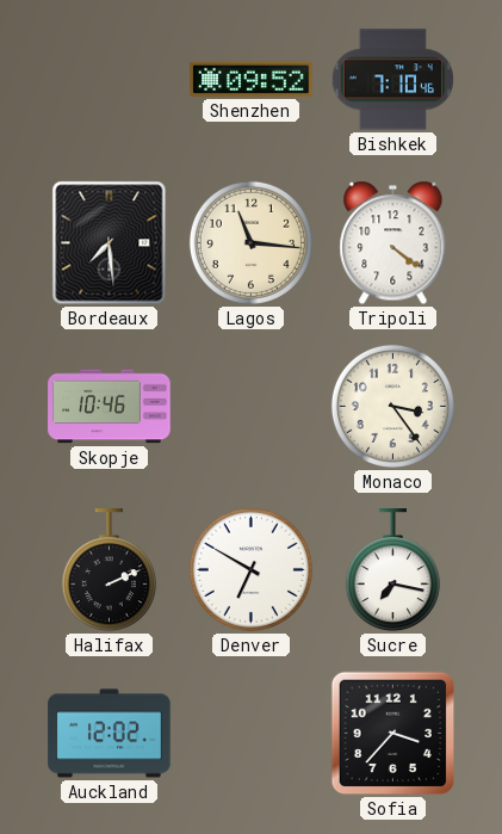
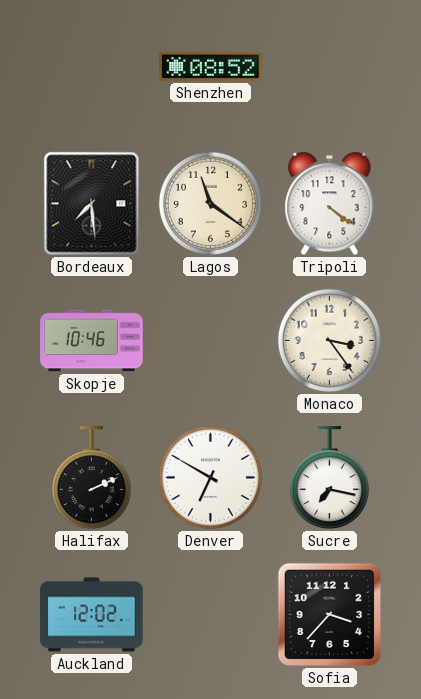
Shenzhen: 09:52 -> 08:52 (211, 66)
Bishkek: 7:10 -> none (392, 80)
Lagos: 11:16 -> 11:21 (210, 203)
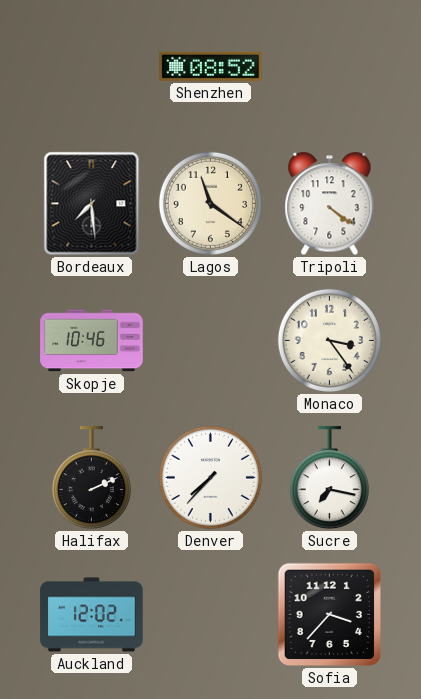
Denver: 6:50 -> 7:37 (210, 477)
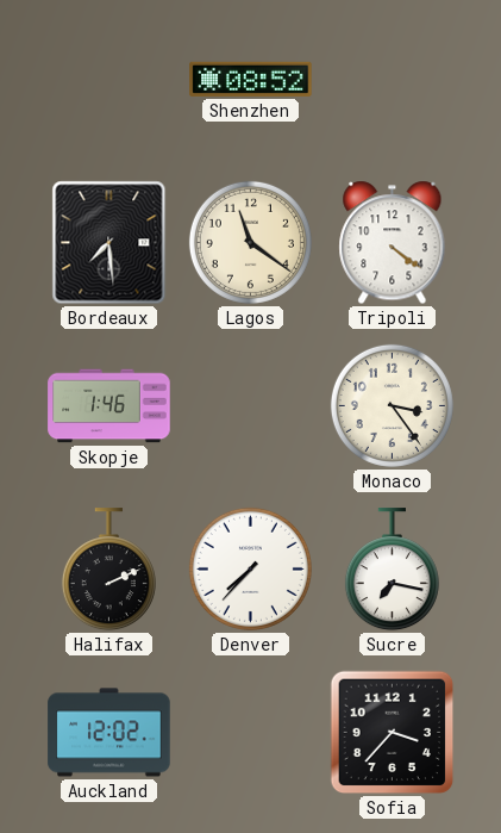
Skopje: 10:46 -> 1:46 (109, 406)
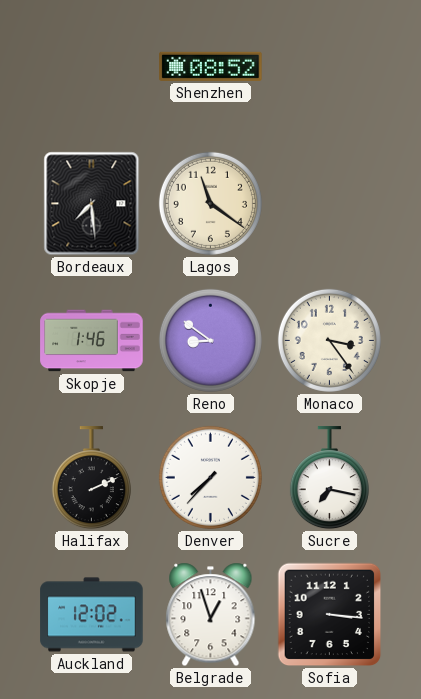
Tripoli: 4:21 -> none (393, 243)
Reno: none -> 8:51 (210, 340)
Belgrade: none -> 12:57 (211, 615)
Sofia: 3:37 -> 3:16 (330, 615)
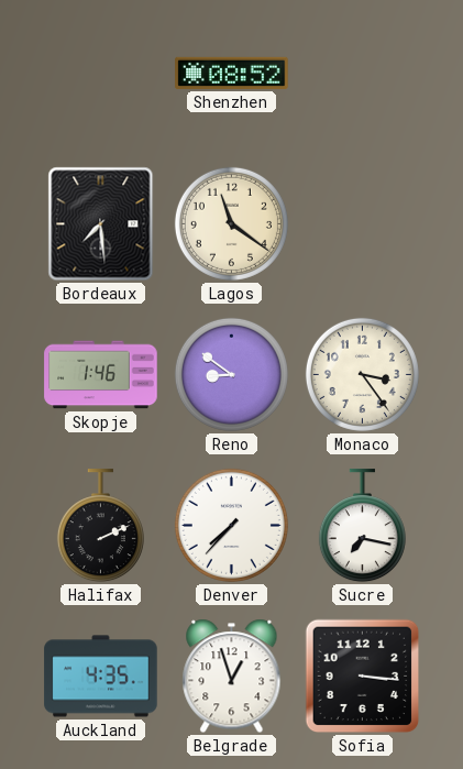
Auckland: 12:02 -> 4:35 (101, 677)
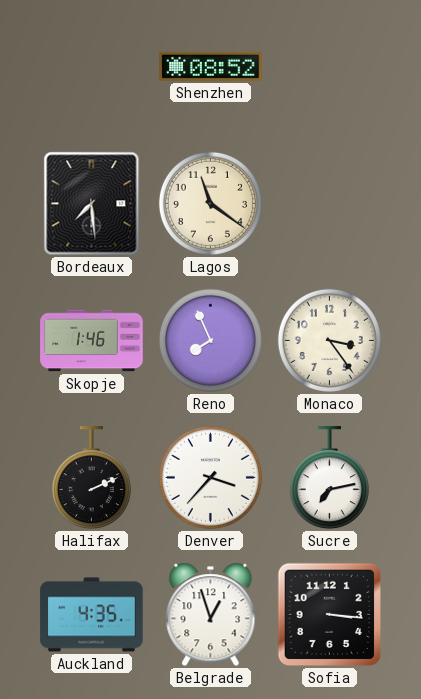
Reno: 8:51 -> 7:56 (210, 340)
Denver: 7:37 -> 3:37 (210, 477)
Sucre: 7:17 -> 7:13 (329, 478)
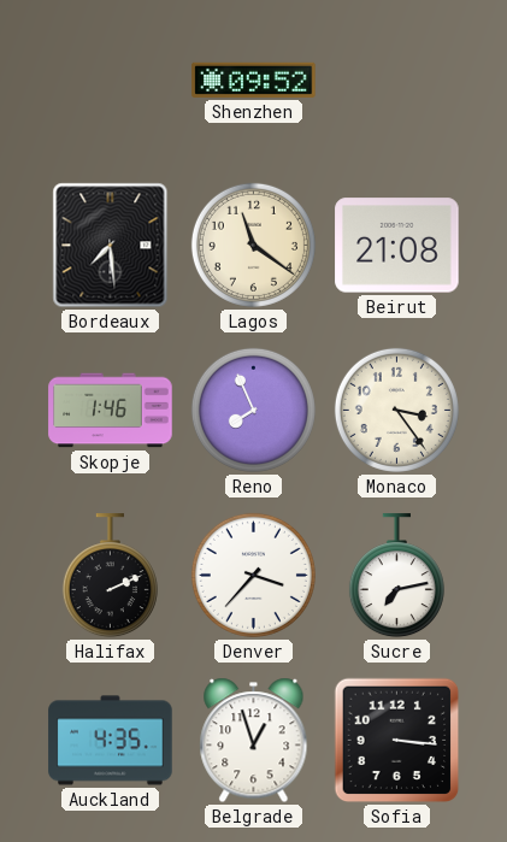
Shenzhen: 08:52 -> 09:52 (254, 80)
Beirut: none -> 21:08 (397, 246)
